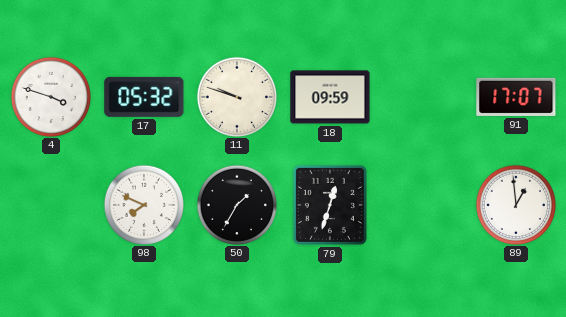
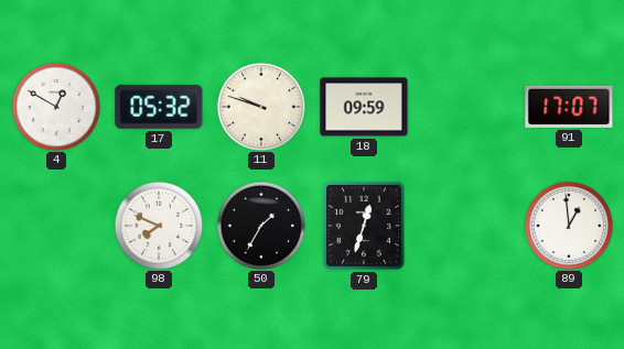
4: 3:48 -> 12:50 (55, 106)
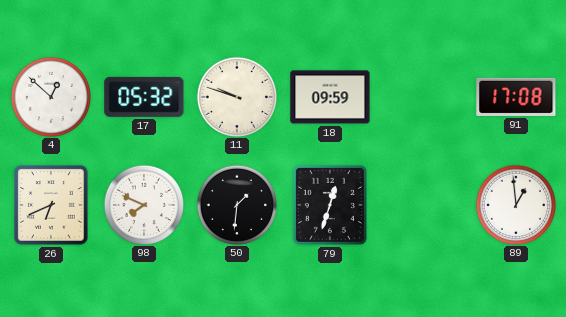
4: 12:50 -> 12:52 (50, 96)
91: 17:07 -> 17:08 (516, 97)
26: none -> 6:41 (51, 205)
50: 1:35 -> 1:31 (236, 204)
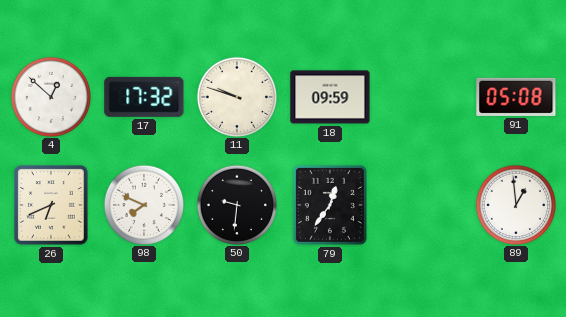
17: 05:32 -> 17:32 (144, 97)
91: 17:08 -> 05:08 (516, 97)
50: 1:31 -> 9:31 (236, 204)
79: 12:33 -> 12:36 (330, 205)
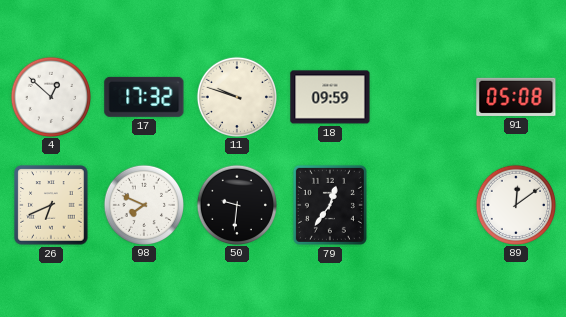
89: 12:59 -> 12:09 (515, 204)
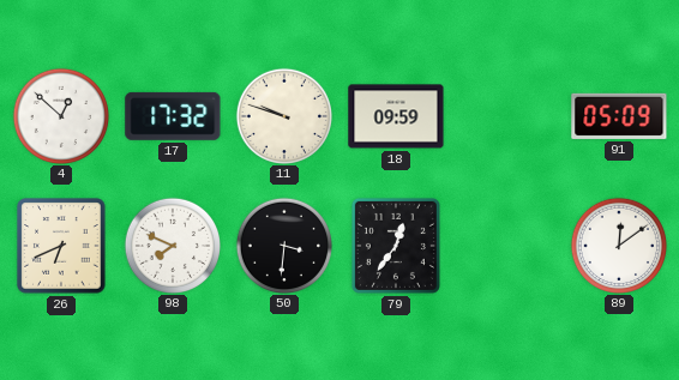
91: 05:08 -> 05:09 (619, 116)
50: 9:31 -> 3:31 (283, 245)
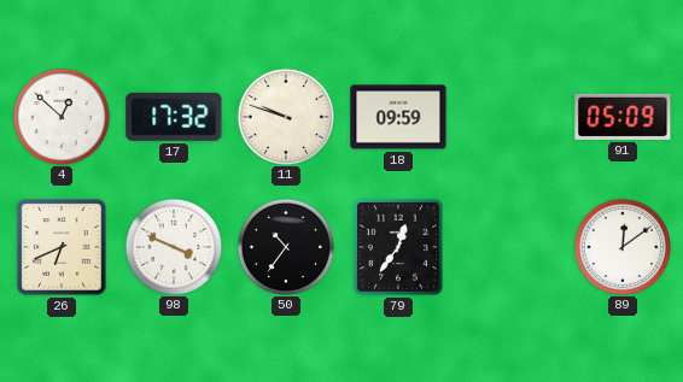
98: 7:49 -> 3:49 (173, 246)
50: 3:31 -> 10:36 (285, 246)
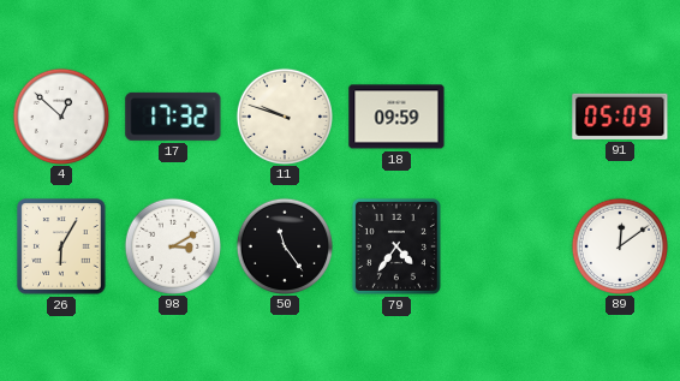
26: 6:41 -> 6:05 (61, 246)
98: 3:49 -> 3:10 (172, 245)
50: 10:36 -> 11:24 (284, 245)
79: 12:36 -> 4:36 (396, 246)
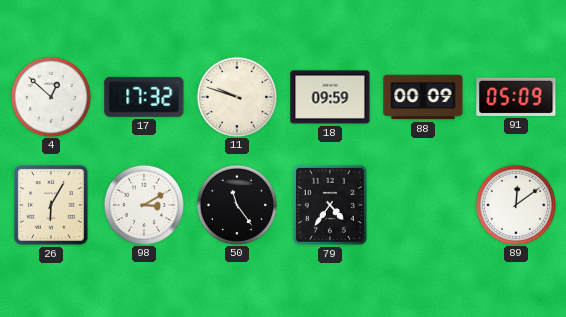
88: none -> 00:09 (423, 97)
